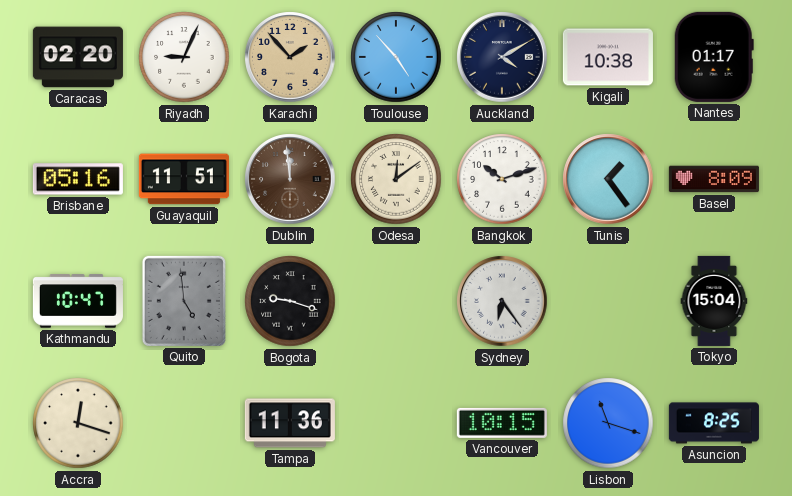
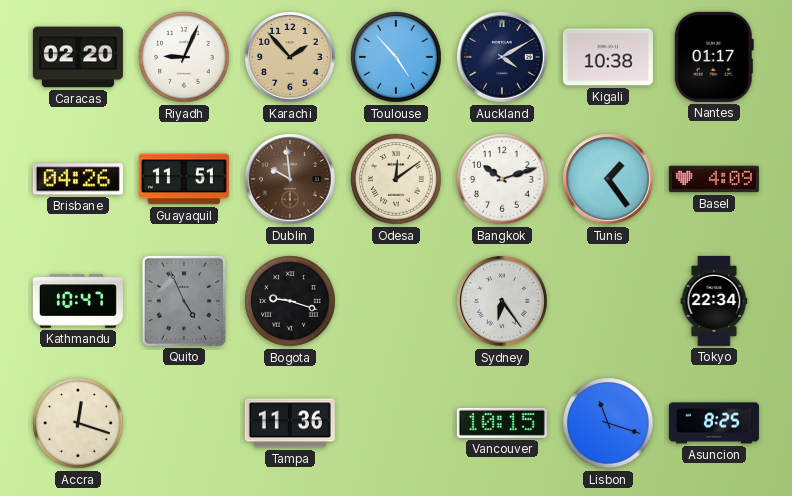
Brisbane: 05:16 -> 04:26 (78, 179)
Dublin: 11:59 -> 9:59 (290, 179)
Basel: 8:09 -> 4:09 (714, 179)
Quito: 4:59 -> 4:56 (184, 301)
Tokyo: 15:04 -> 22:34 (714, 301)
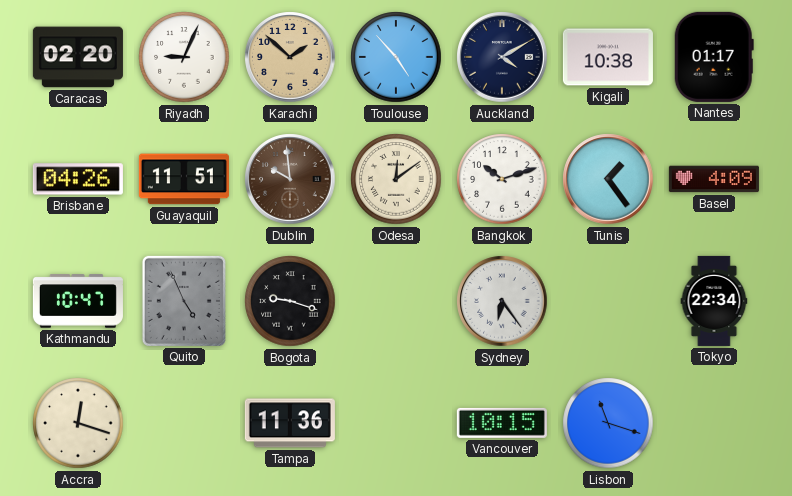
Karachi: 1:53 -> 1:52 (290, 57)
Asuncion: 8:25 -> none (714, 423)
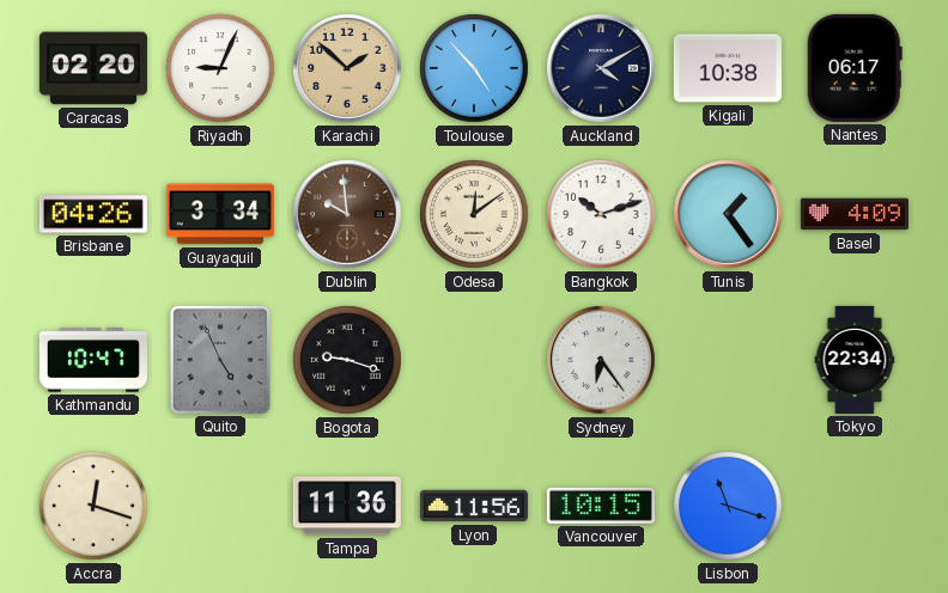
Nantes: 01:17 -> 06:17 (855, 68)
Guayaquil: 11:51 -> 3:34 (220, 214)
Lyon: none -> 11:56 (474, 506)
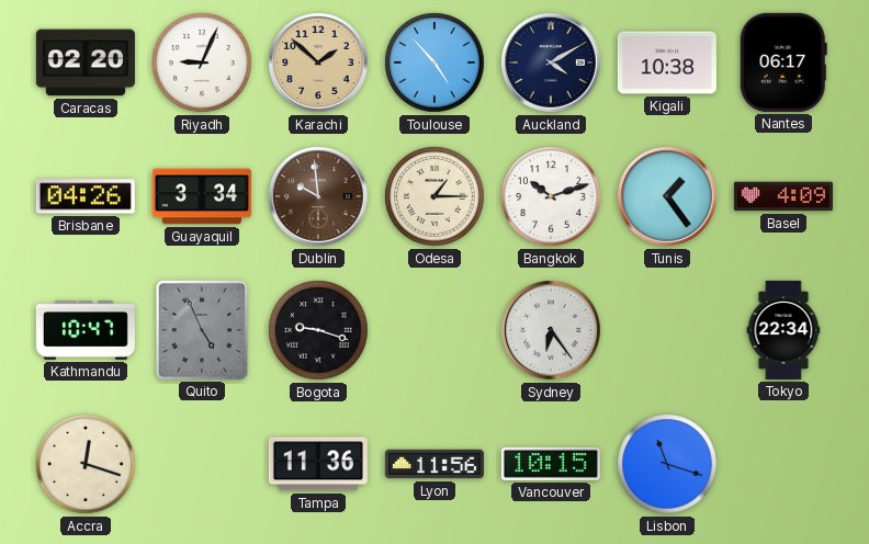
Odesa: 12:09 -> 1:15 (435, 196)
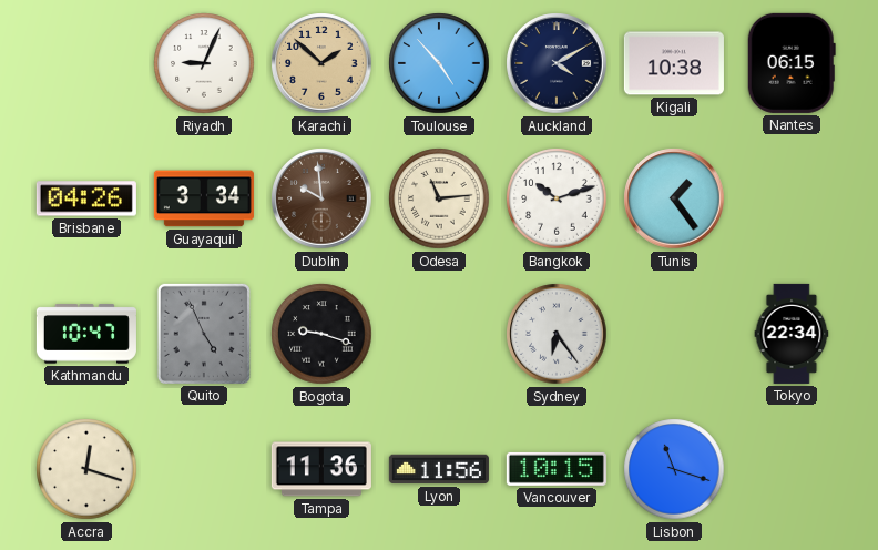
Caracas: 02:20 -> none (86, 63)
Nantes: 06:17 -> 06:15 (792, 63)
Odesa: 1:15 -> 11:14 (439, 198)
Basel: 4:09 -> none (783, 196)
